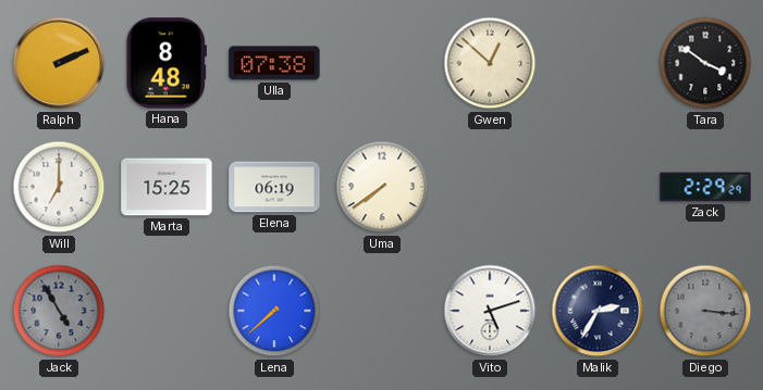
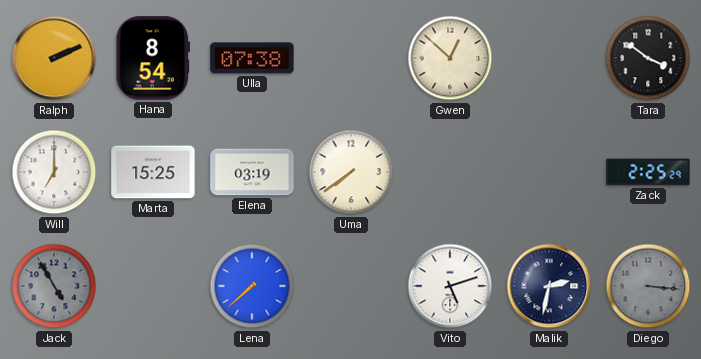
Hana: 8:48 -> 8:54 (152, 58)
Elena: 06:19 -> 03:19 (252, 172)
Zack: 2:29 -> 2:25 (648, 172)
Malik: 2:35 -> 2:32 (549, 286)
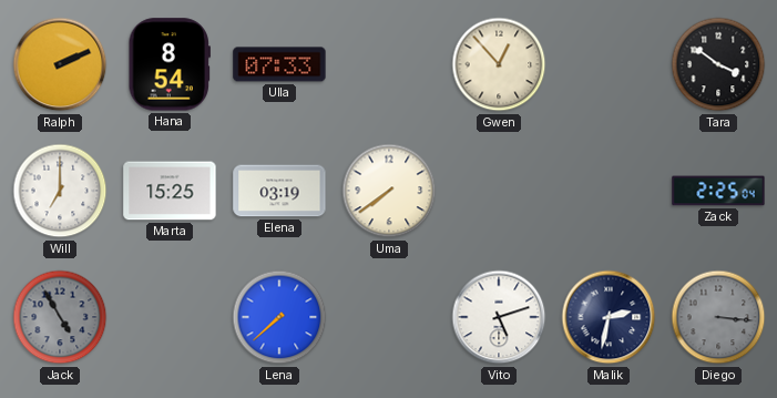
Ulla: 07:38 -> 07:33 (279, 64)
Gwen: 12:52 -> 12:53 (499, 64)
Zack: 2:25:29 -> 2:25:04 (718, 191)
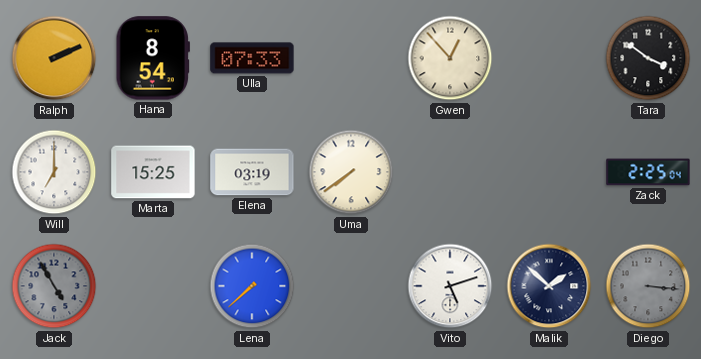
Malik: 2:32 -> 1:52 (549, 286)
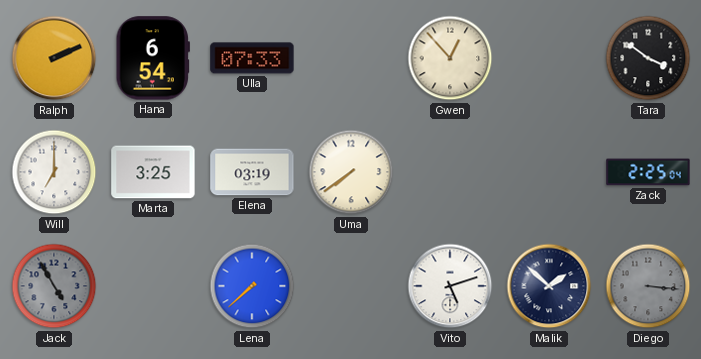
Hana: 8:54 -> 6:54 (152, 58)
Marta: 15:25 -> 3:25 (153, 172)
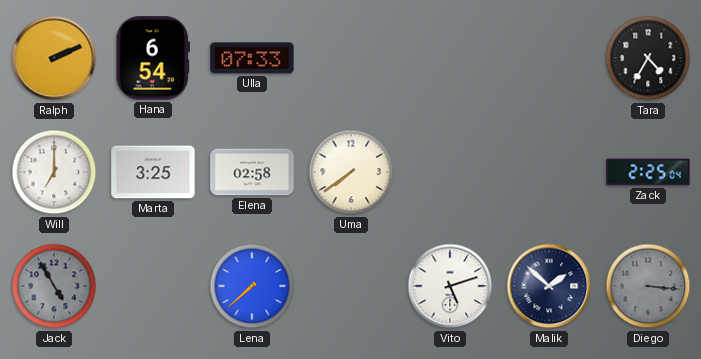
Gwen: 12:53 -> none (450, 58)
Tara: 3:51 -> 4:35 (648, 58)
Elena: 03:19 -> 02:58 (252, 172)
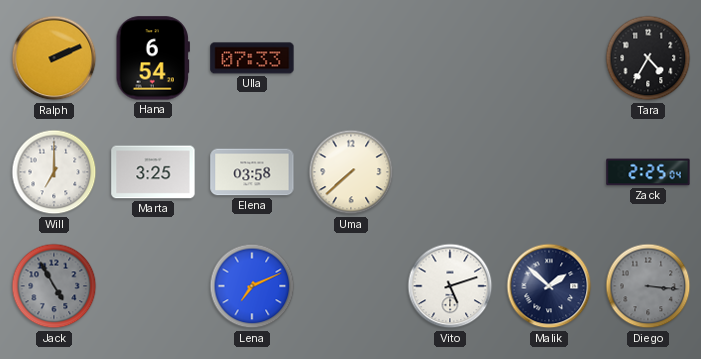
Elena: 02:58 -> 03:58 (252, 172)
Uma: 7:39 -> 7:38 (351, 172)
Lena: 7:38 -> 7:11 (252, 286)
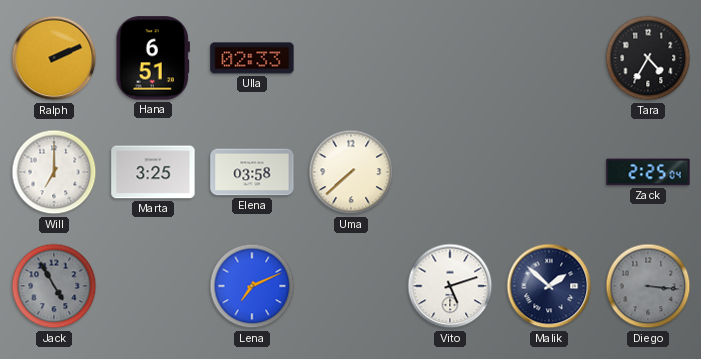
Hana: 6:54 -> 6:51 (152, 58)
Ulla: 07:33 -> 02:33 (252, 58)
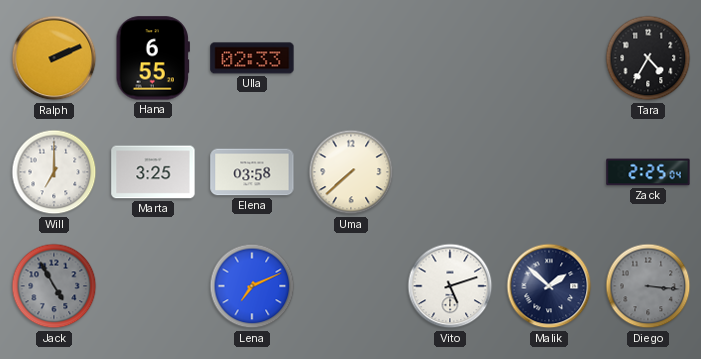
Hana: 6:51 -> 6:55 (152, 58)
